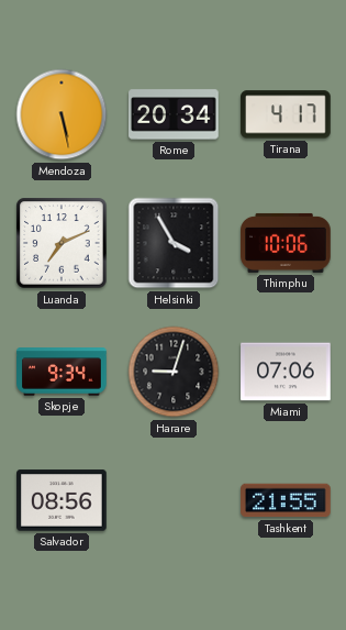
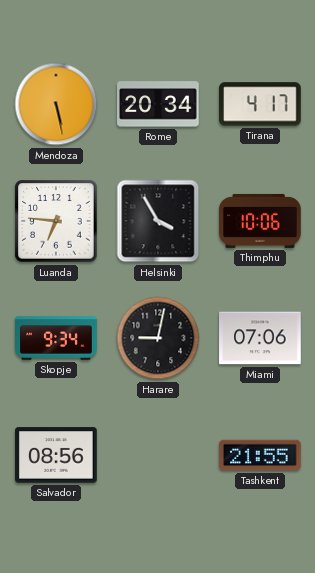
Luanda: 7:11 -> 6:46 (56, 221)
Harare: 9:03 -> 9:02 (158, 338)
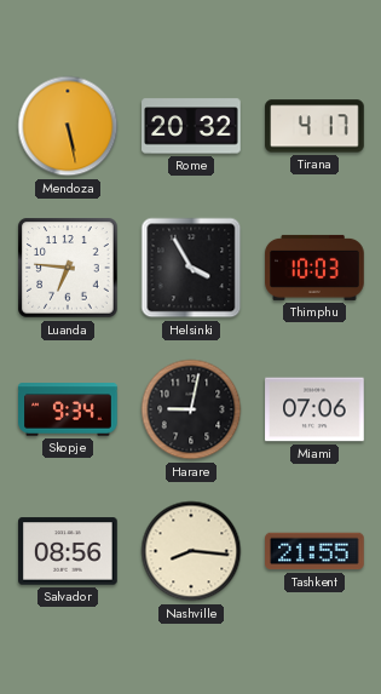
Rome: 20:34 -> 20:32 (191, 126)
Thimphu: 10:06 -> 10:03 (314, 268)
Nashville: none -> 8:16 (191, 551)
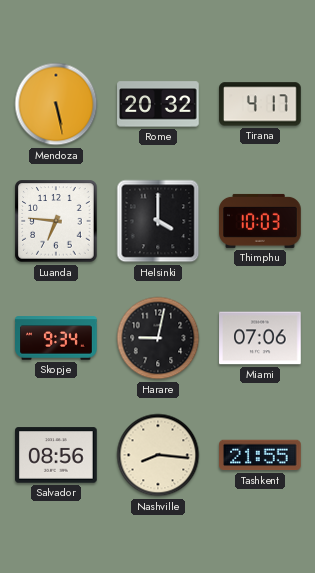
Helsinki: 3:55 -> 4:00 (158, 221)
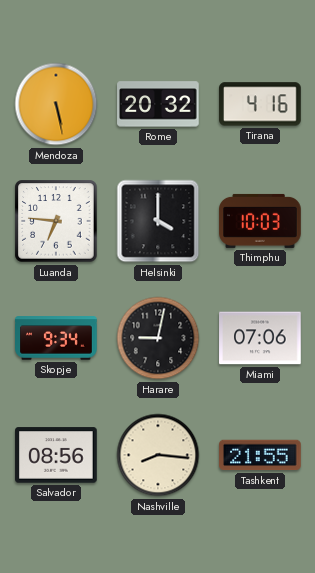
Tirana: 4:17 -> 4:16 (260, 104)
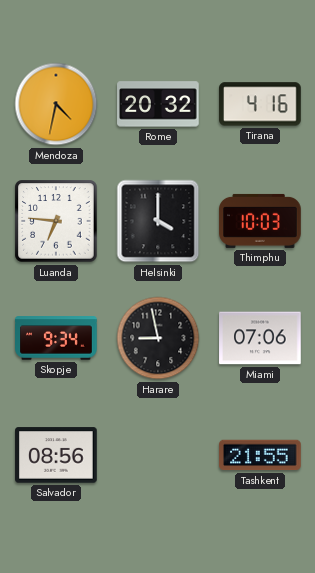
Mendoza: 5:28 -> 4:32 (56, 104)
Harare: 9:02 -> 8:58 (158, 338)
Nashville: 8:16 -> none (158, 455)
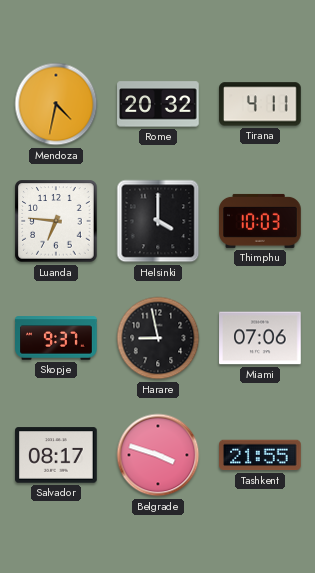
Tirana: 4:16 -> 4:11 (260, 104)
Skopje: 9:34 -> 9:37 (56, 338)
Salvador: 08:56 -> 08:17 (56, 455)
Belgrade: none -> 3:48 (158, 455)
